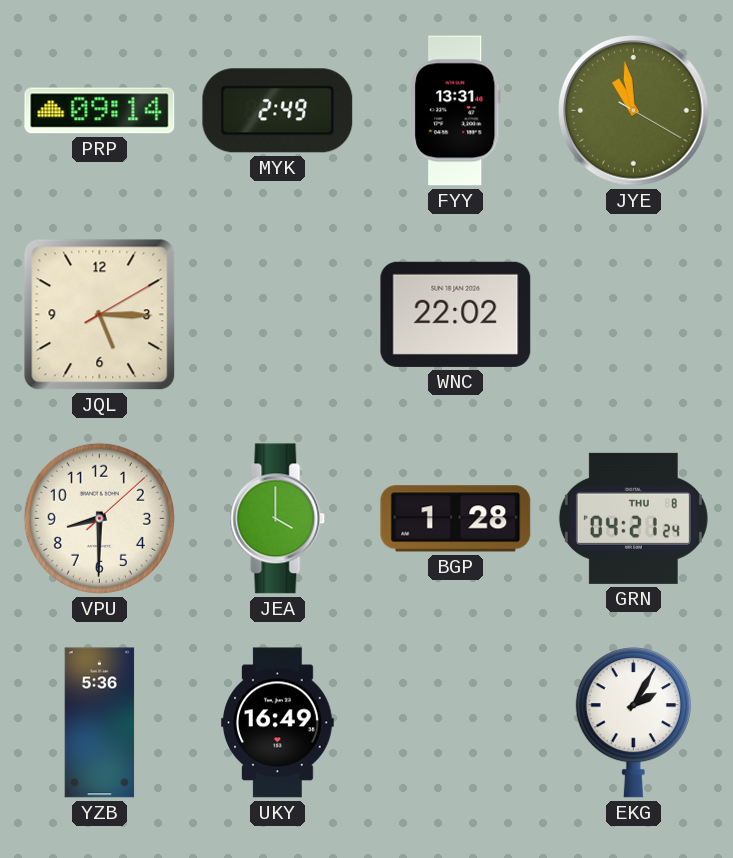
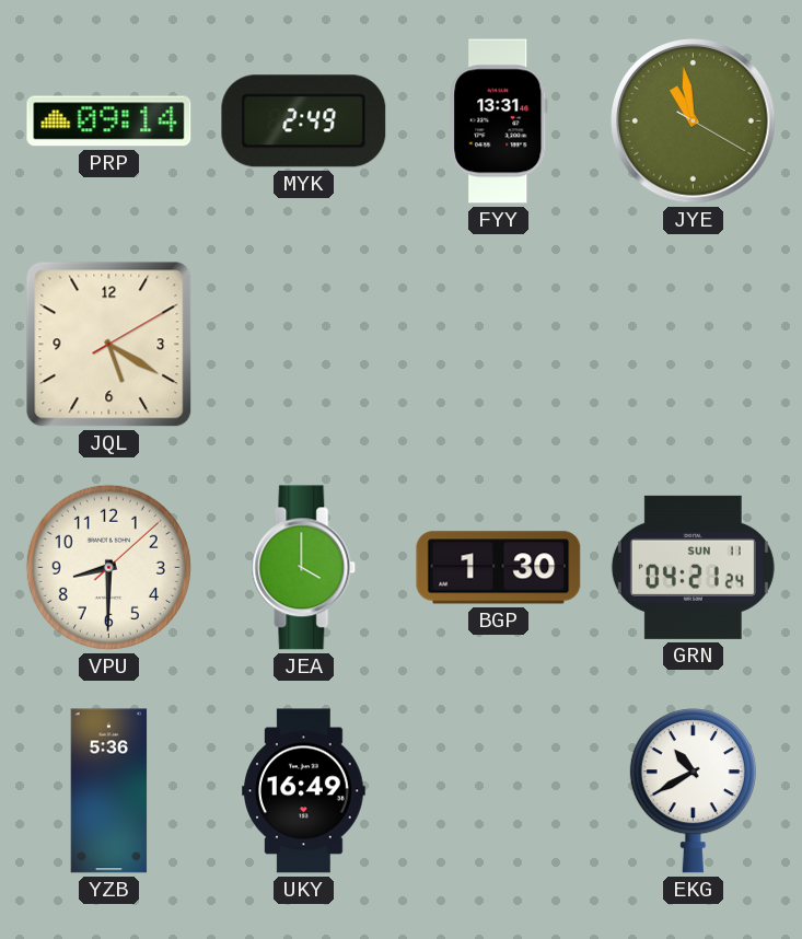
JQL: 5:15 -> 5:20 (109, 345)
WNC: 22:02 -> none (456, 314)
BGP: 1:28 -> 1:30 (499, 568)
GRN date: THU 8 -> SUN 11 (693, 567)
EKG: 2:05 -> 10:40 (693, 791)
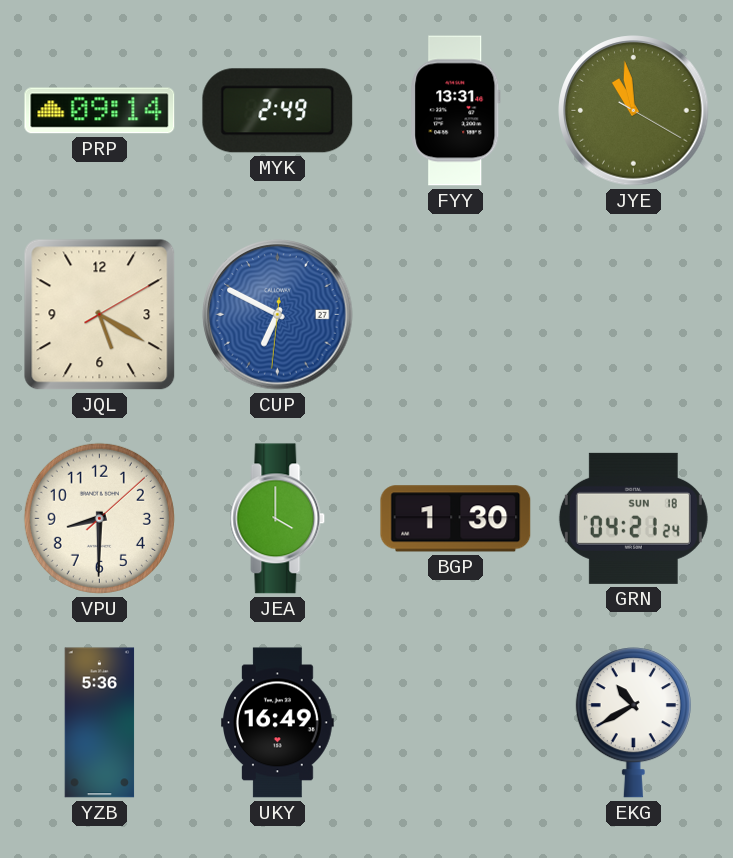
CUP: none -> 6:49 (278, 315)
GRN date: SUN 11 -> SUN 18 (633, 518)
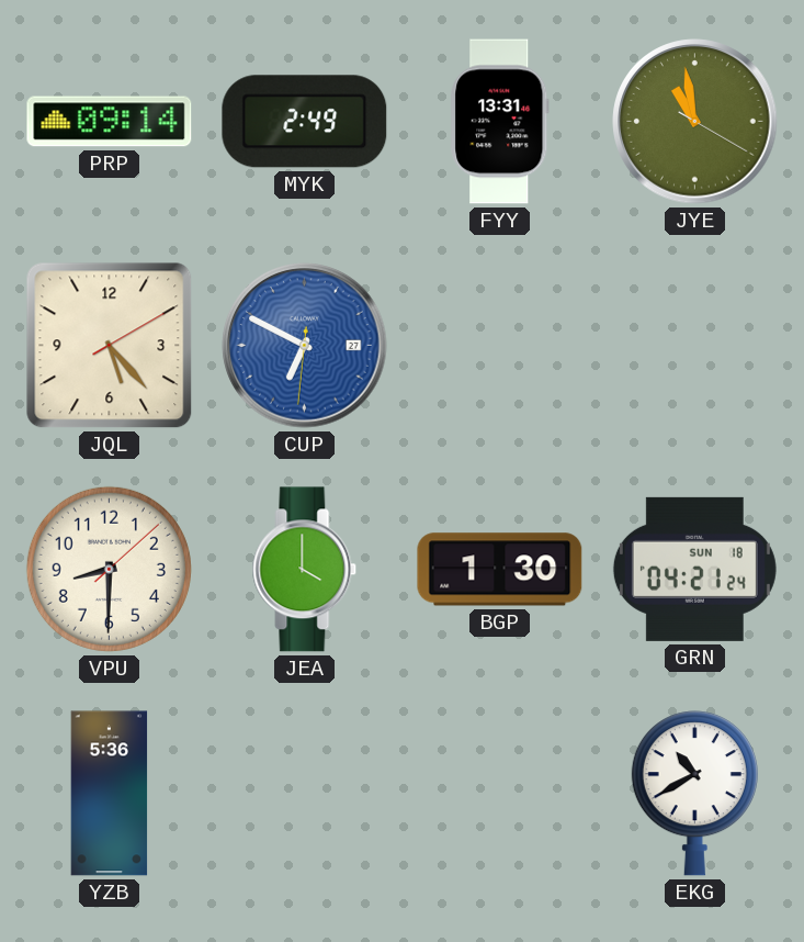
JQL: 5:20 -> 5:23 (110, 346)
UKY: 16:49 -> none (278, 723)
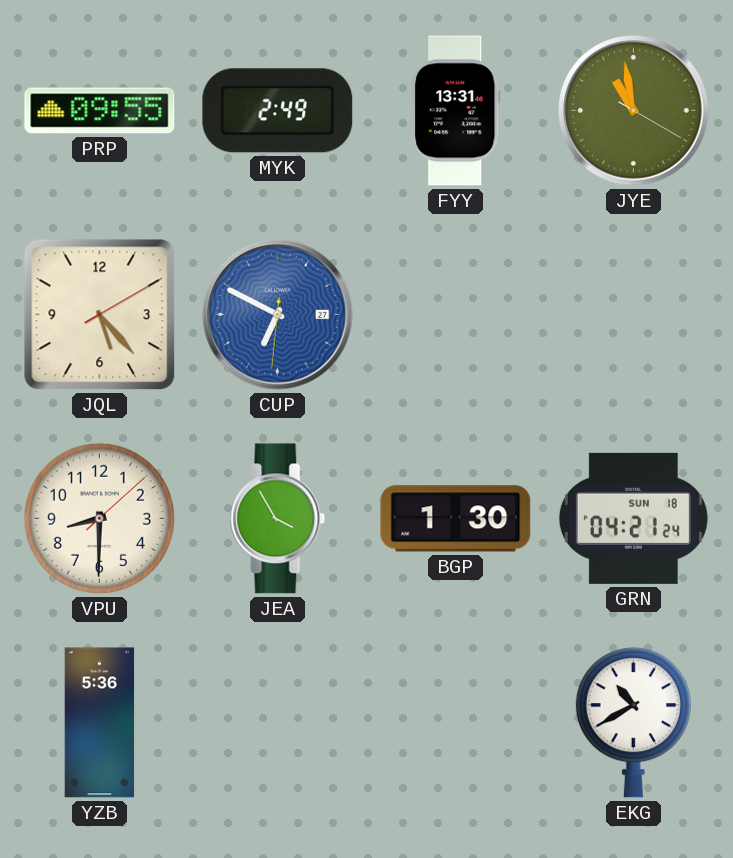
PRP: 09:14 -> 09:55 (100, 111)
JEA: 4:00 -> 3:55 (278, 519)
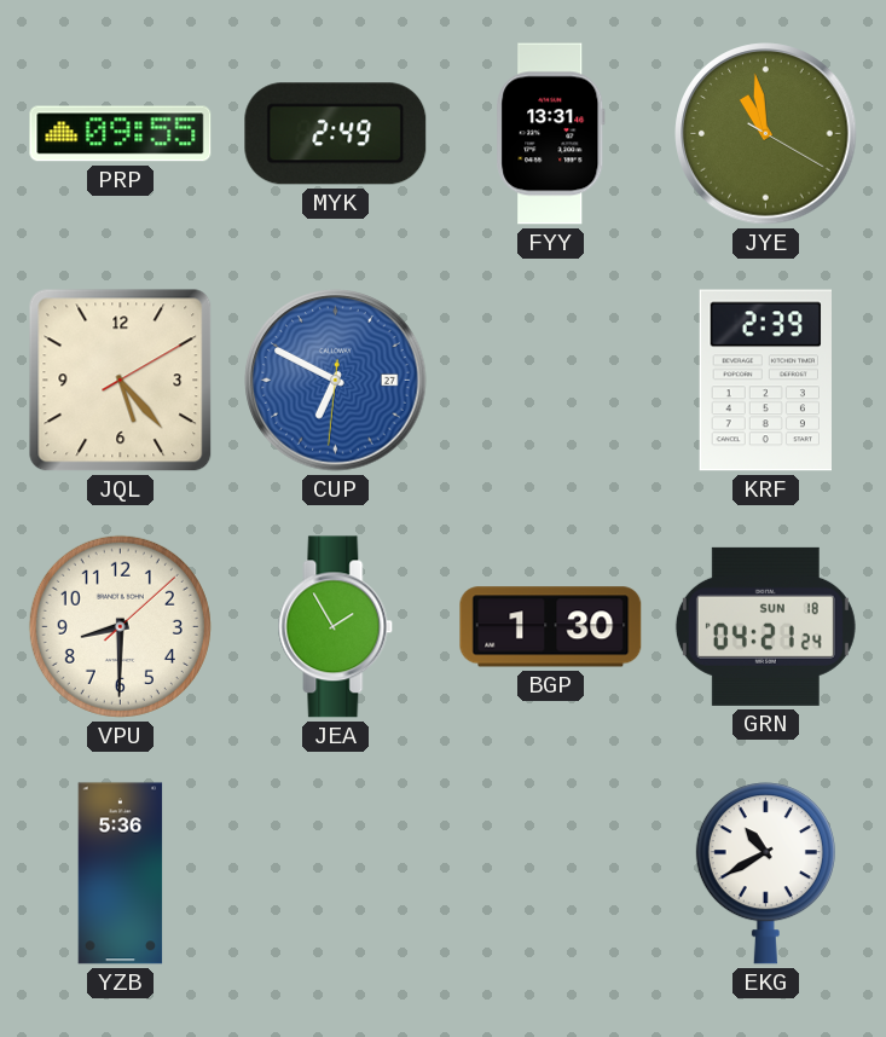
KRF: none -> 2:39 (765, 381)
JEA: 3:55 -> 1:55 (336, 627)
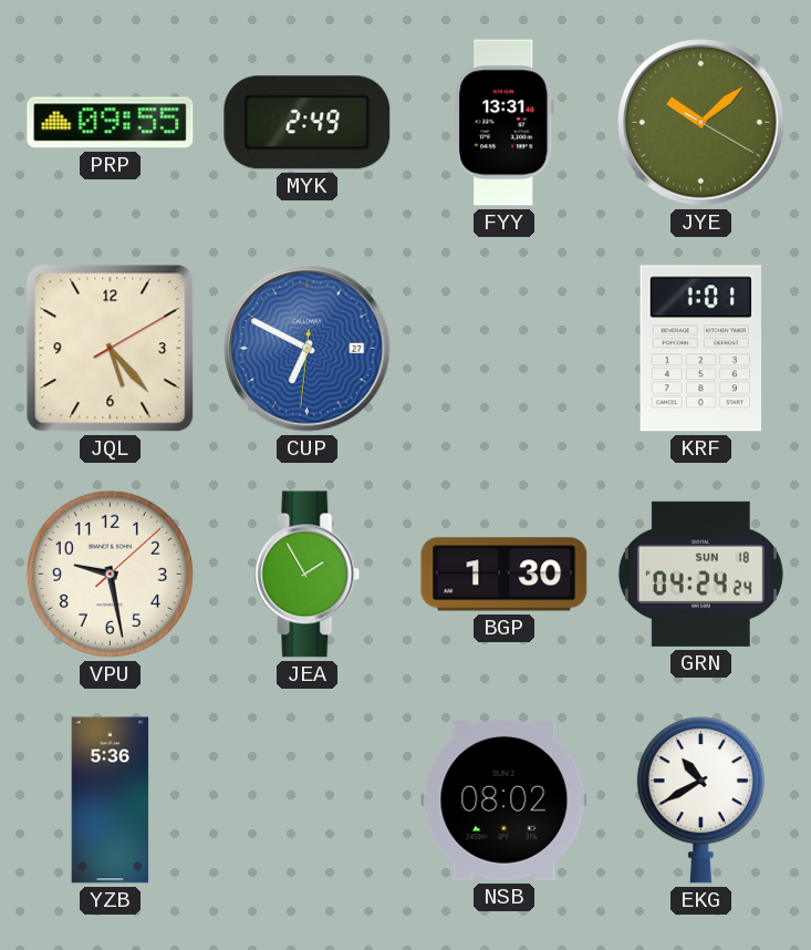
JYE: 10:58 -> 10:08 (701, 123)
KRF: 2:39 -> 1:01 (700, 349)
VPU: 8:30 -> 9:28 (110, 574)
GRN: 04:21 -> 04:24 (700, 574)
NSB: none -> 08:02 (505, 801)
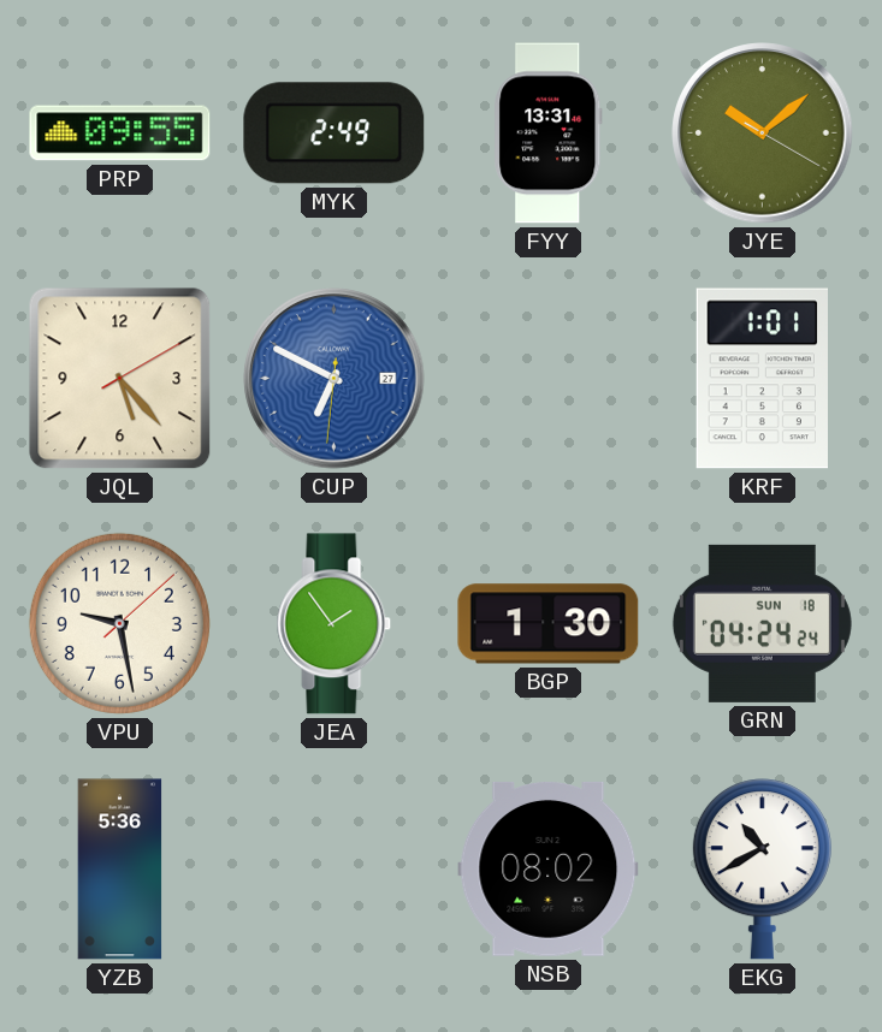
JEA: 1:55 -> 1:54 (335, 624)
